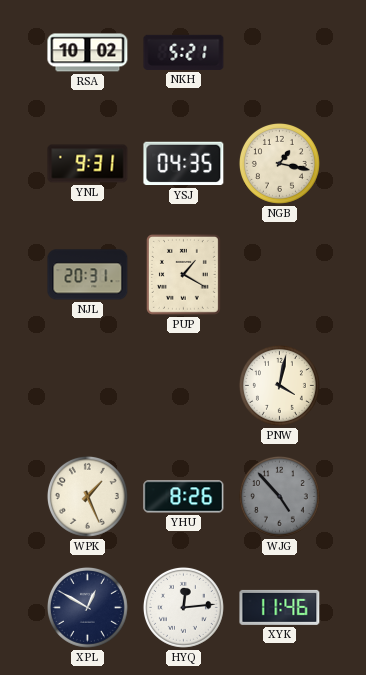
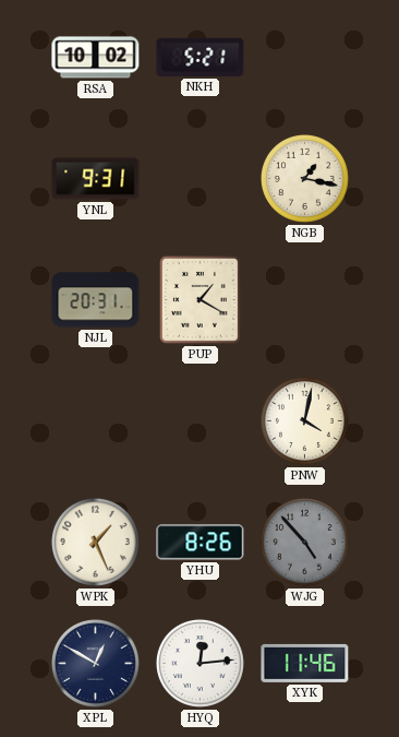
YSJ: 04:35 -> none (184, 164)
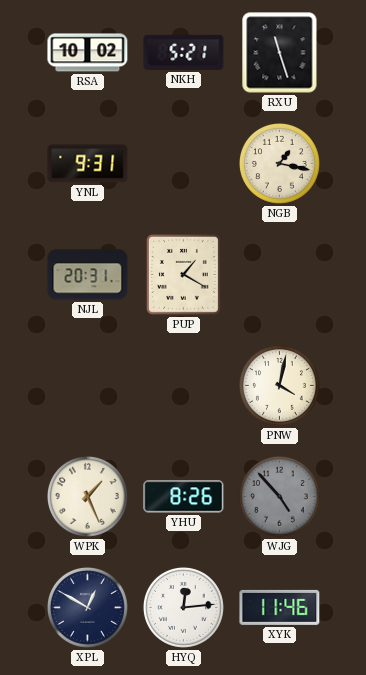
RXU: none -> 11:27 (280, 53)
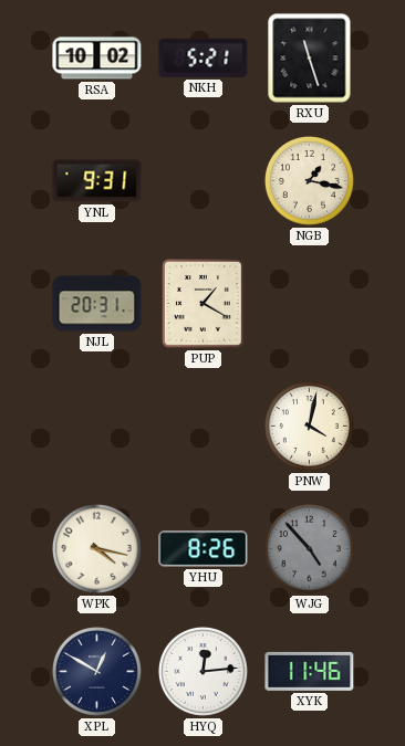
WPK: 1:26 -> 4:17 (96, 548)
